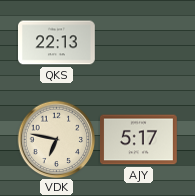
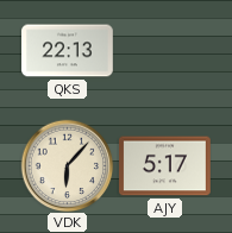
VDK: 6:47 -> 6:07 (67, 165)
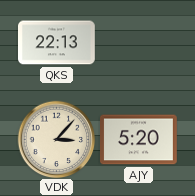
VDK: 6:07 -> 3:07 (56, 139)
AJY: 5:17 -> 5:20 (139, 140)
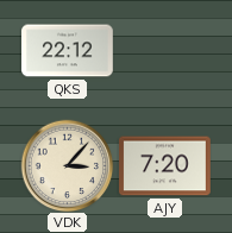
QKS: 22:13 -> 22:12 (68, 51)
AJY: 5:20 -> 7:20 (165, 166)
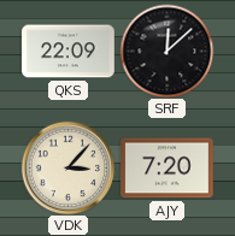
QKS: 22:12 -> 22:09 (69, 52)
SRF: none -> 12:08 (166, 51)
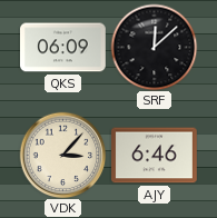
QKS: 22:09 -> 06:09 (63, 48)
AJY: 7:20 -> 6:46 (155, 156)
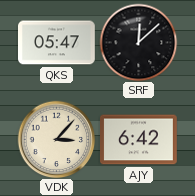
QKS: 06:09 -> 05:47 (57, 43)
AJY: 6:46 -> 6:42 (139, 140)
